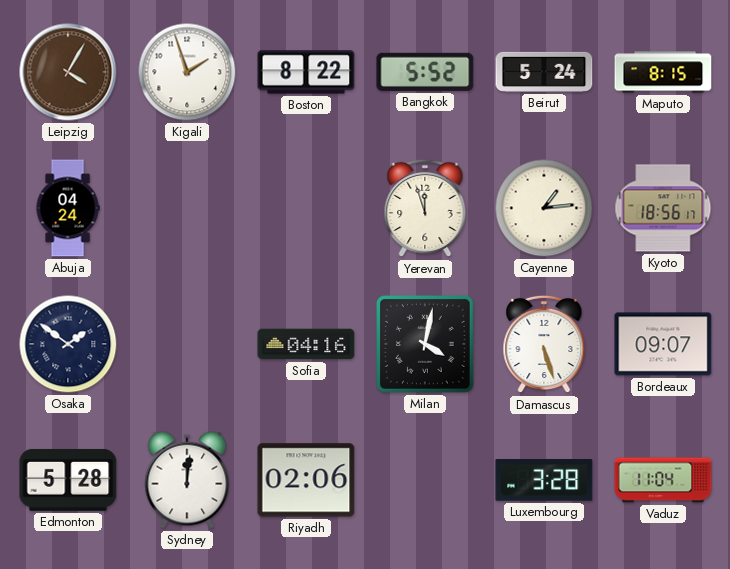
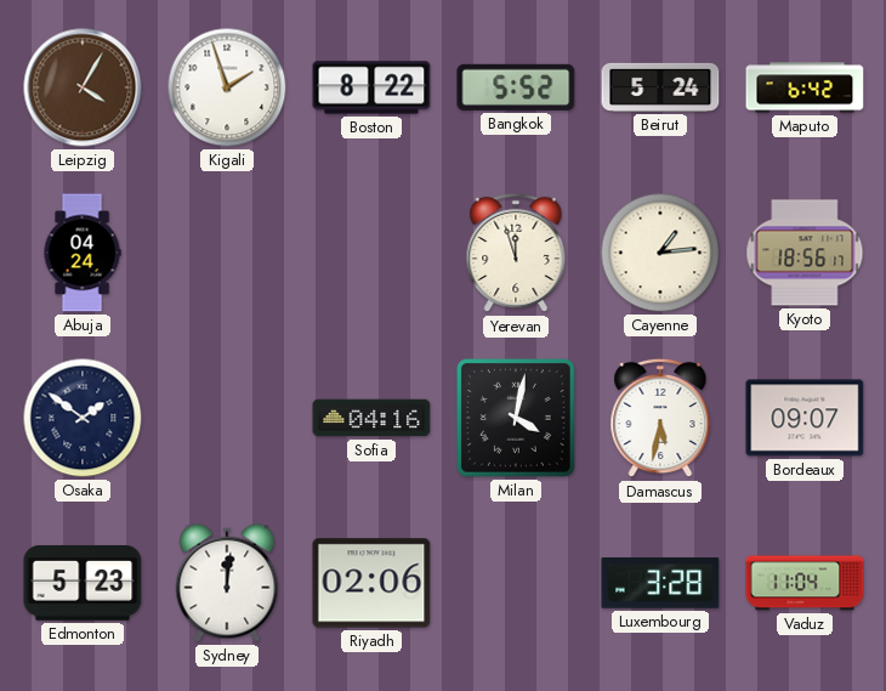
Maputo: 8:15 -> 6:42 (805, 87)
Damascus: 5:27 -> 5:32 (660, 418)
Edmonton: 5:28 -> 5:23 (83, 583)
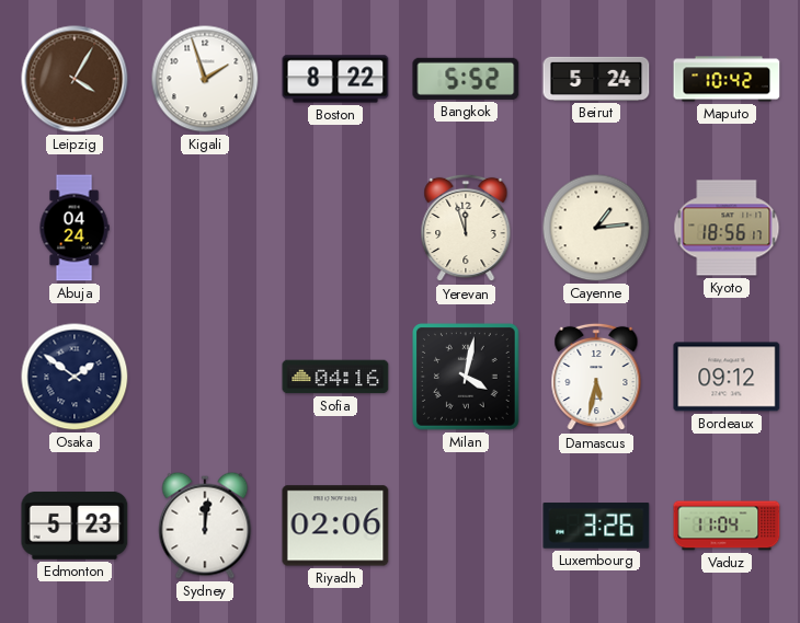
Maputo: 6:42 -> 10:42 (727, 79)
Bordeaux: 09:07 -> 09:12 (727, 377)
Luxembourg: 3:28 -> 3:26 (596, 526)
